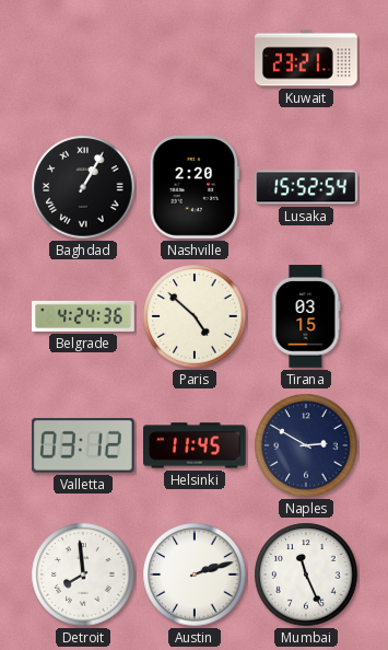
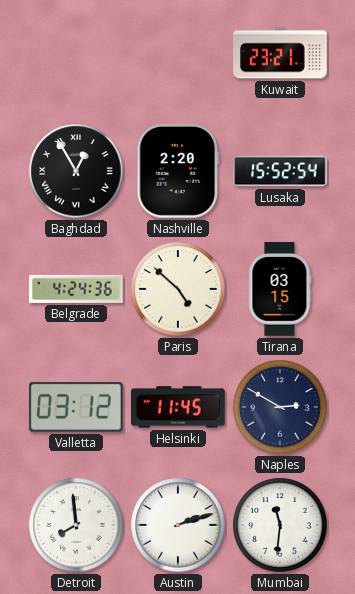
Baghdad: 1:05 -> 12:55 (76, 171)
Mumbai: 11:26 -> 11:31 (280, 525)
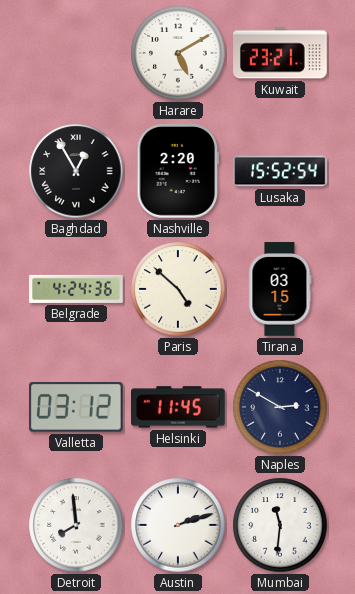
Harare: none -> 5:10 (178, 53)
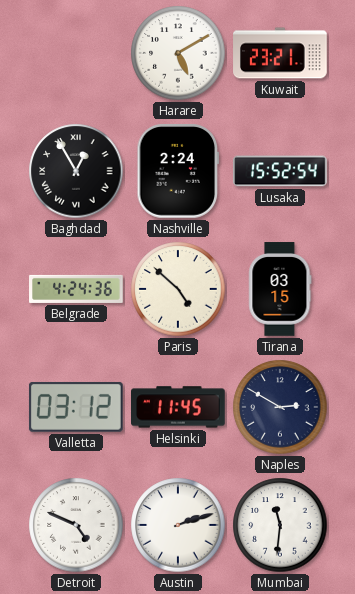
Nashville: 2:20 -> 2:24 (178, 172)
Detroit: 7:59 -> 4:49 (76, 525)
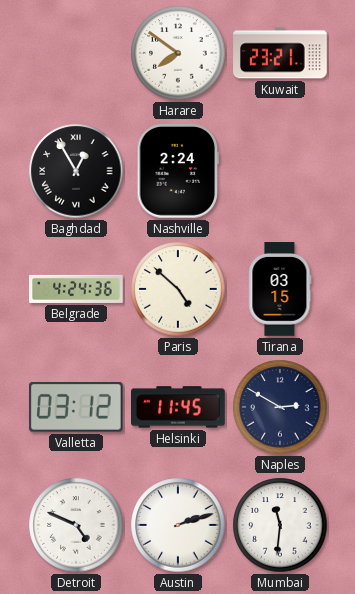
Harare: 5:10 -> 7:51 (178, 53)
Lusaka: 15:52 -> none (280, 171)
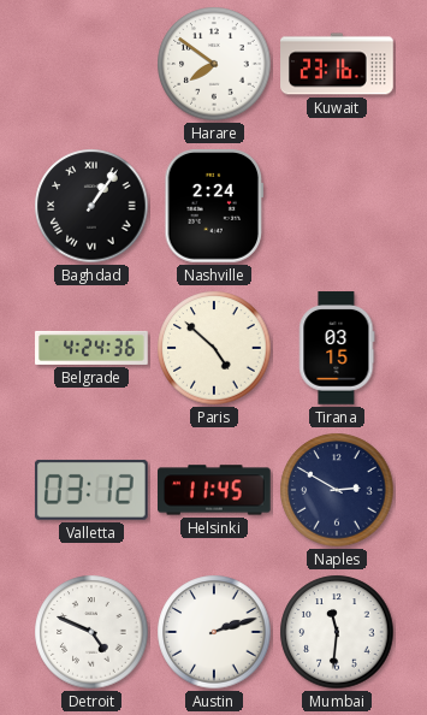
Kuwait: 23:21 -> 23:16 (337, 64)
Baghdad: 12:55 -> 1:06 (91, 206)
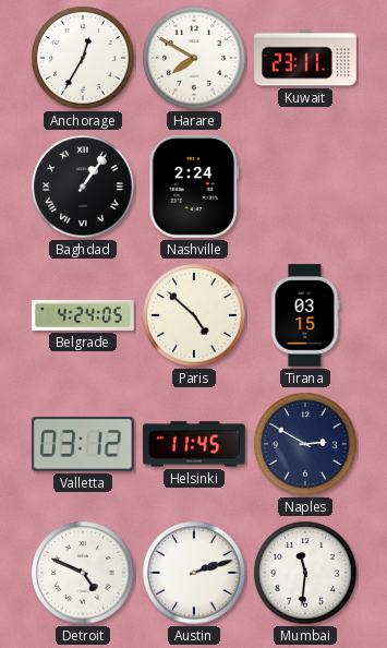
Anchorage: none -> 12:35 (83, 58)
Harare: 7:51 -> 7:50 (194, 58)
Kuwait: 23:16 -> 23:11 (305, 58)
Belgrade: 4:24:36 -> 4:24:05 (83, 315)
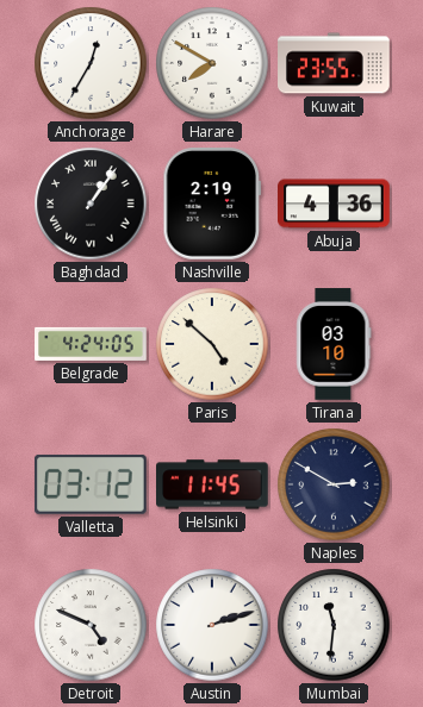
Kuwait: 23:11 -> 23:55 (334, 63)
Nashville: 2:24 -> 2:19 (212, 205)
Abuja: none -> 4:36 (334, 204)
Tirana: 03:15 -> 03:10 (334, 344)
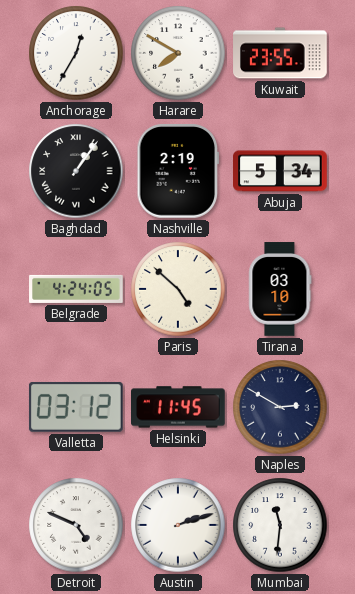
Abuja: 4:36 -> 5:34 (280, 171)
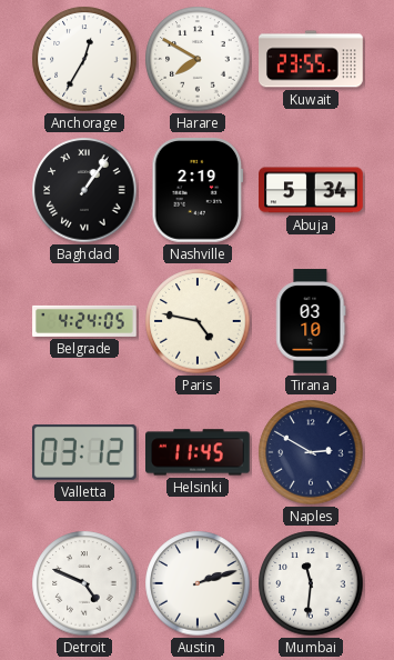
Paris: 4:52 -> 4:47 (198, 321)
